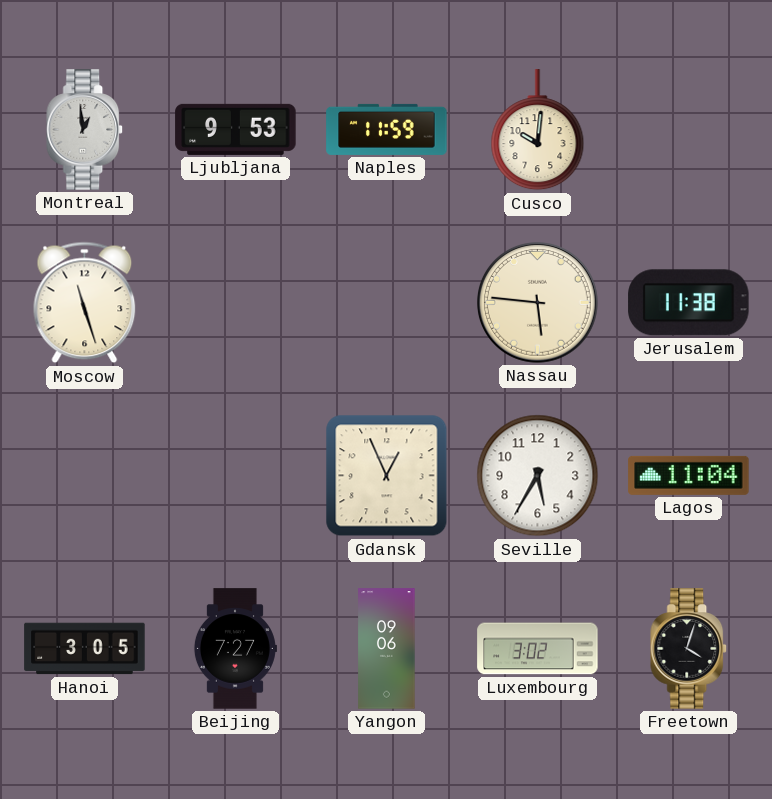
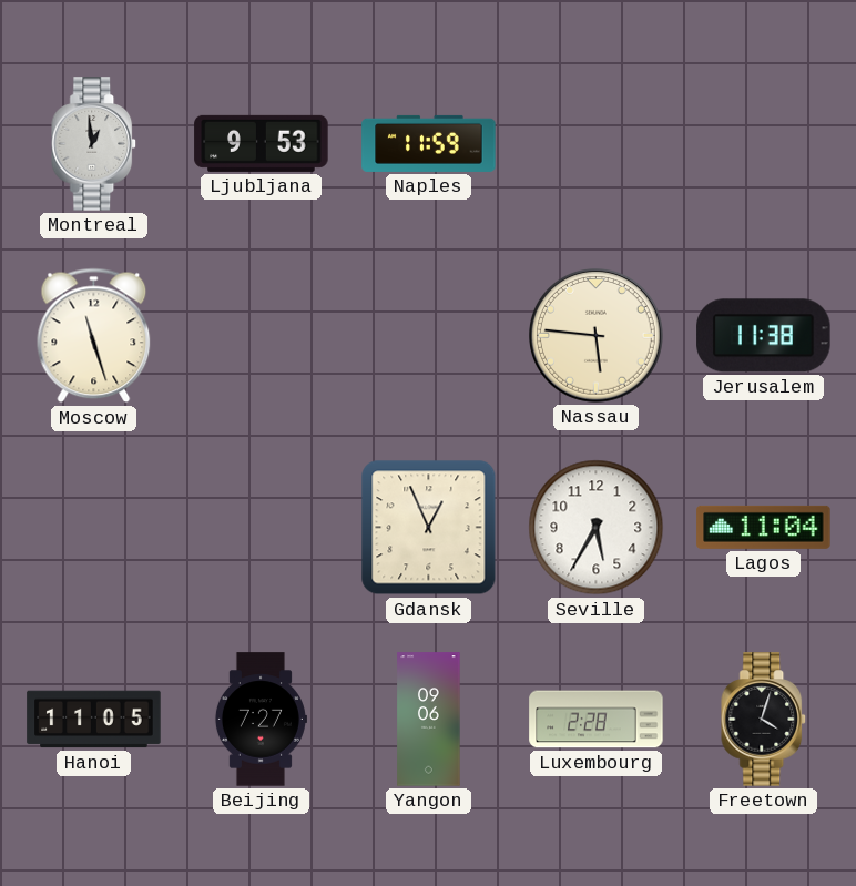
Cusco: 10:01 -> none (538, 130)
Hanoi: 3:05 -> 11:05 (94, 720)
Luxembourg: 3:02 -> 2:28 (597, 720)
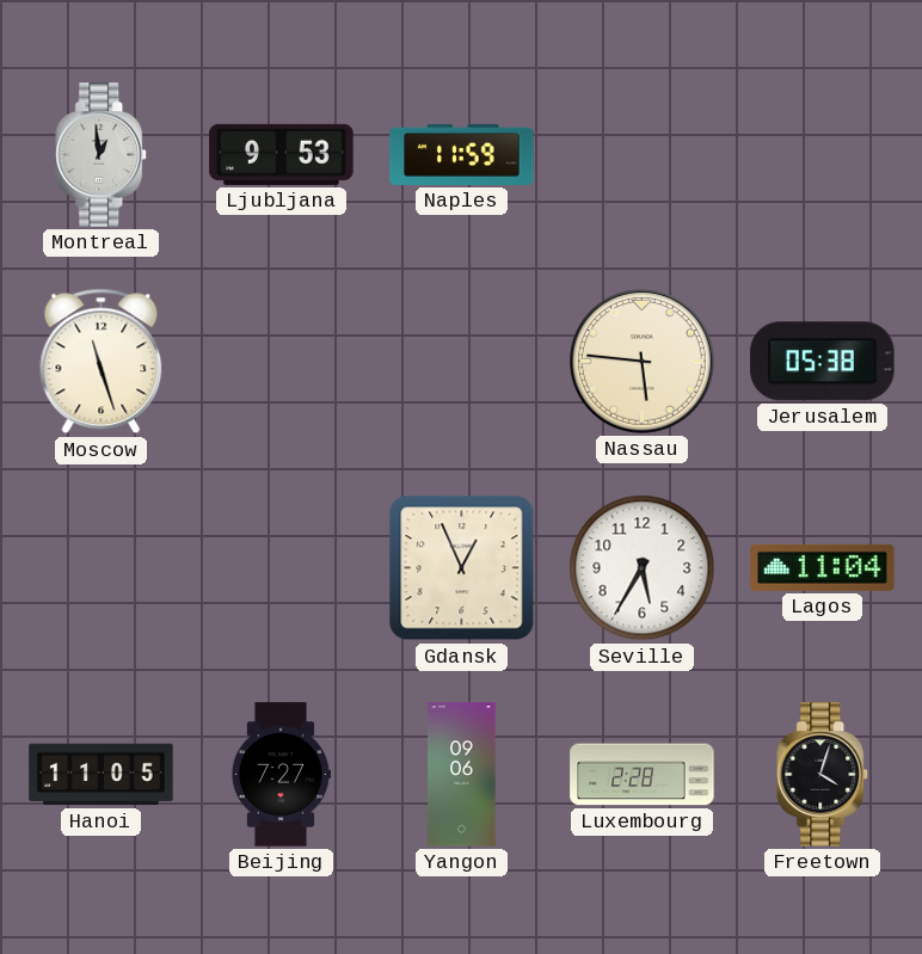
Jerusalem: 11:38 -> 05:38 (823, 362)
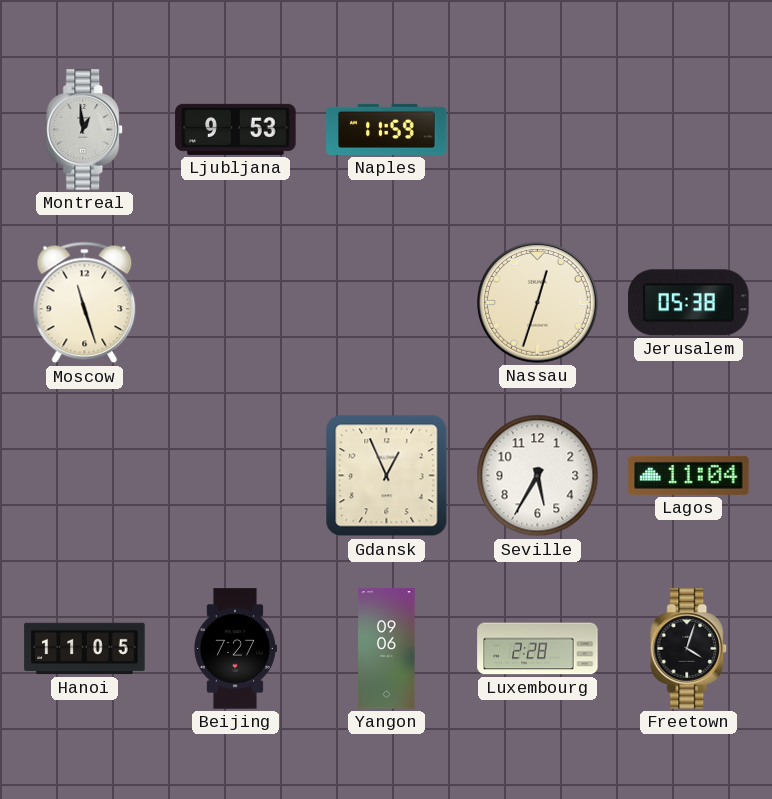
Nassau: 5:46 -> 12:33 (538, 303)
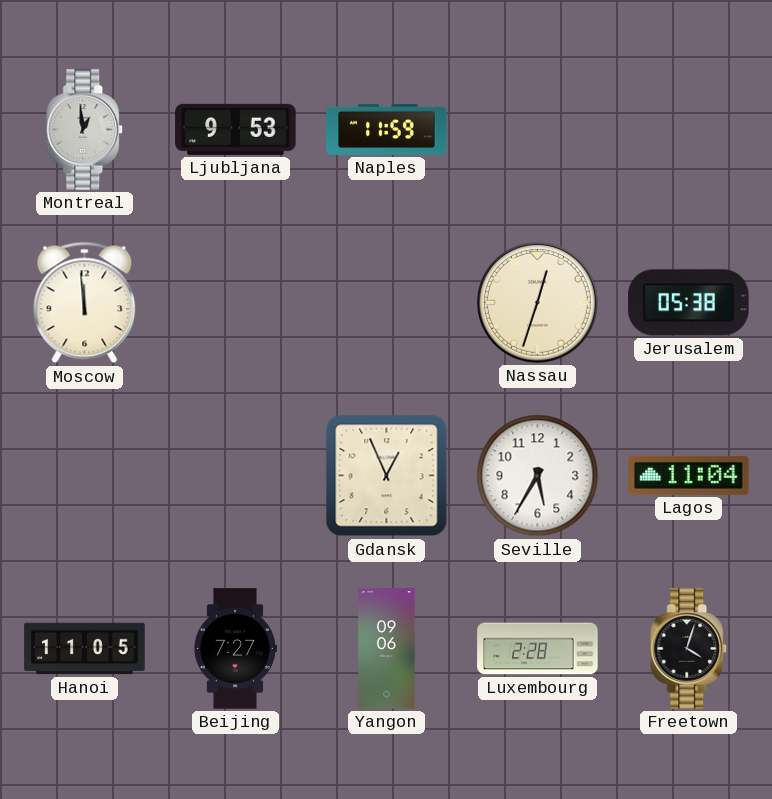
Moscow: 11:27 -> 11:59 (85, 303)
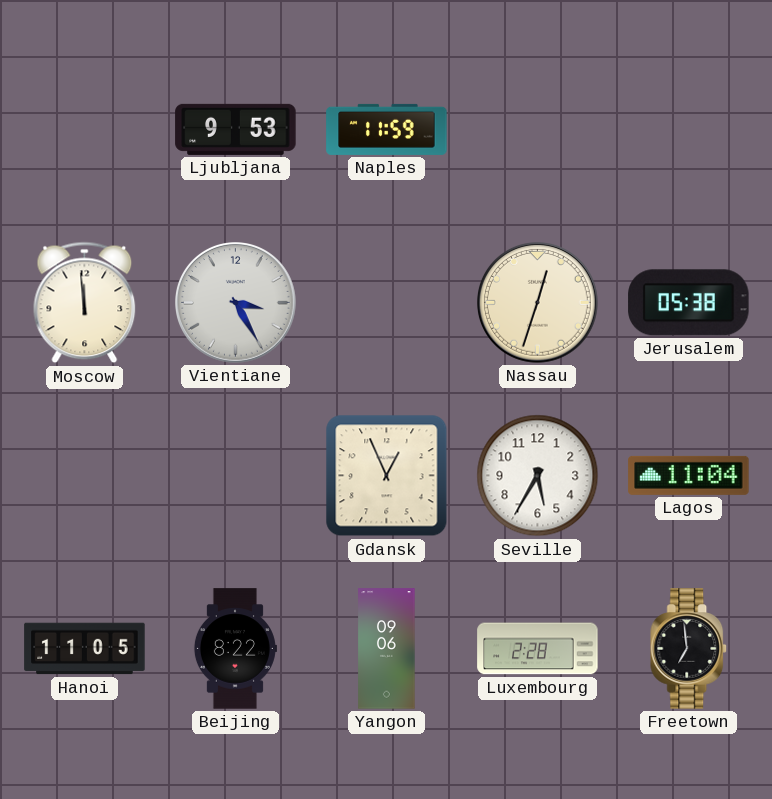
Montreal: 12:59 -> none (85, 130)
Vientiane: none -> 3:25 (236, 303)
Beijing: 7:27 -> 8:22 (235, 649)
Freetown: 4:03 -> 6:59 (689, 649)
